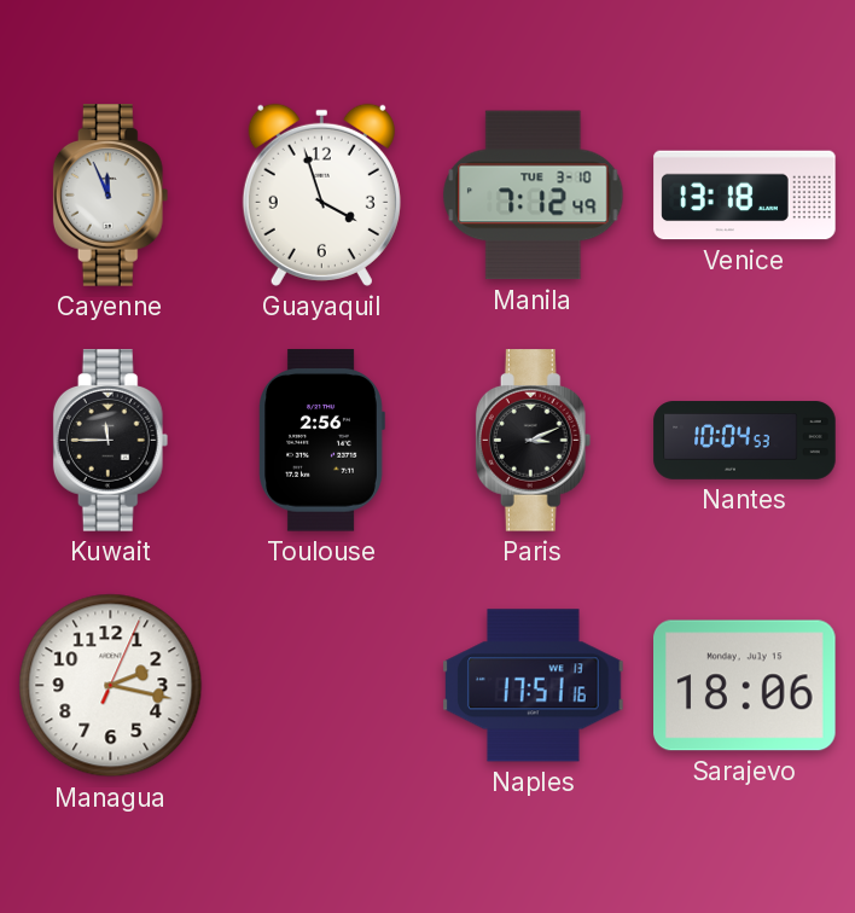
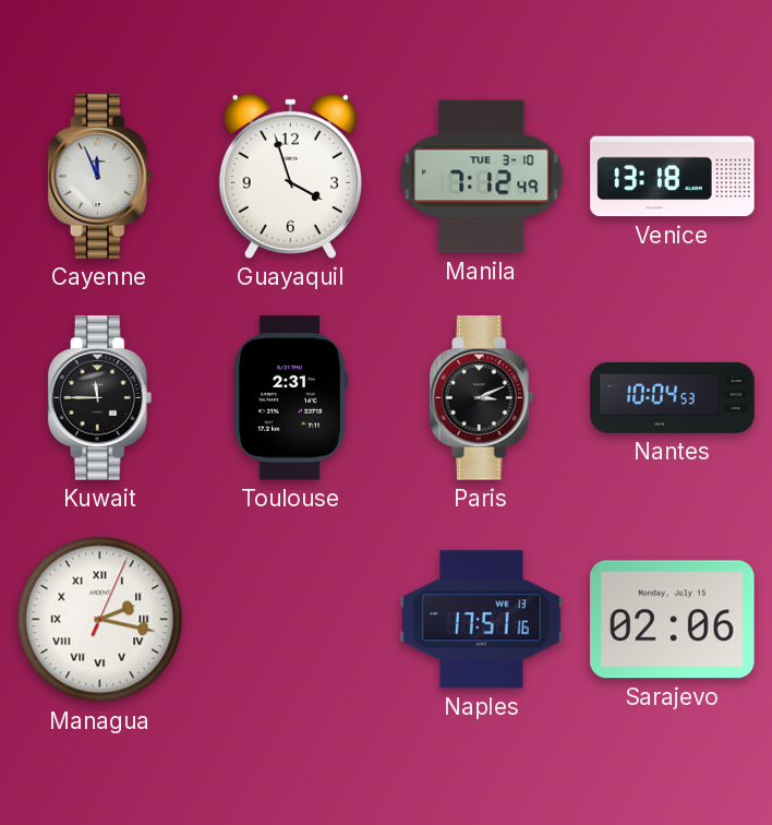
Toulouse: 2:56 -> 2:31 (290, 398)
Managua numerals: Arabic -> Roman (100, 620)
Sarajevo: 18:06 -> 02:06 (673, 620)
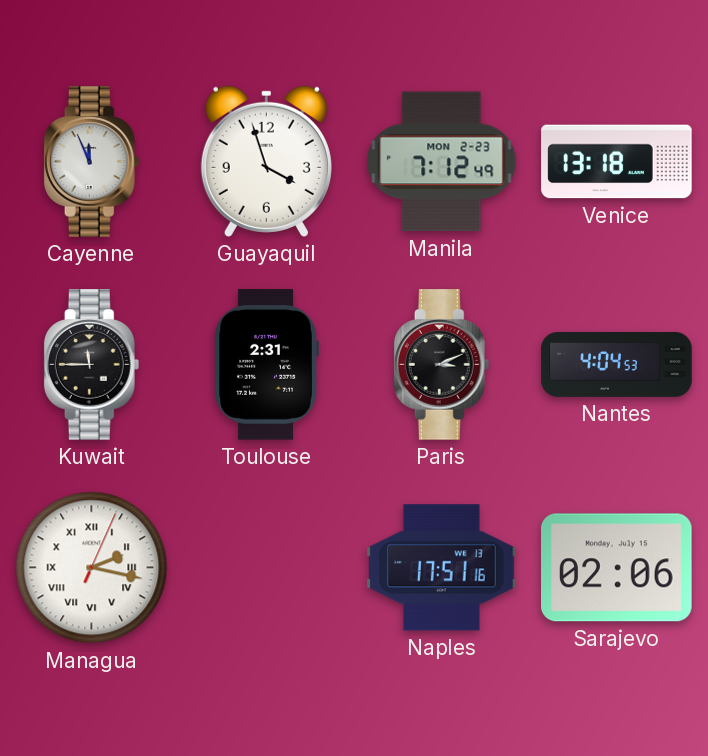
Manila date: TUE 3-10 -> MON 2-23 (442, 162)
Nantes: 10:04 -> 4:04 (617, 365)
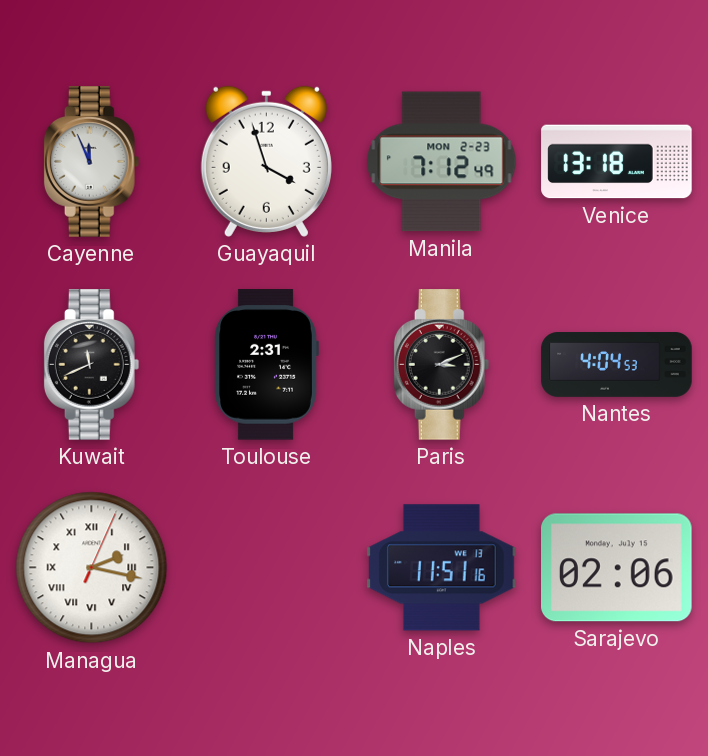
Kuwait: 11:45 -> 11:41 (92, 365)
Naples: 17:51 -> 11:51 (442, 568)
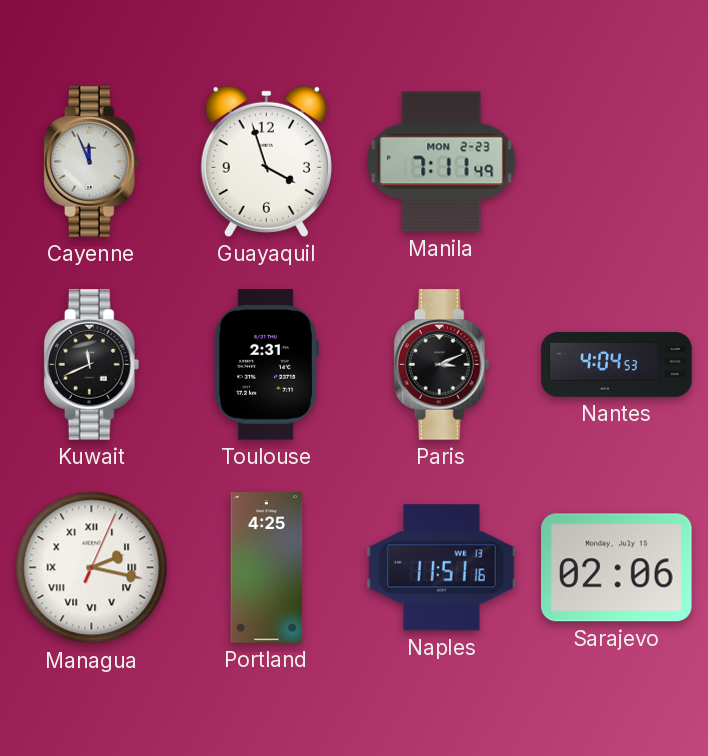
Manila: 7:12 -> 7:11 (442, 162)
Venice: 13:18 -> none (617, 162)
Portland: none -> 4:25 (267, 568)
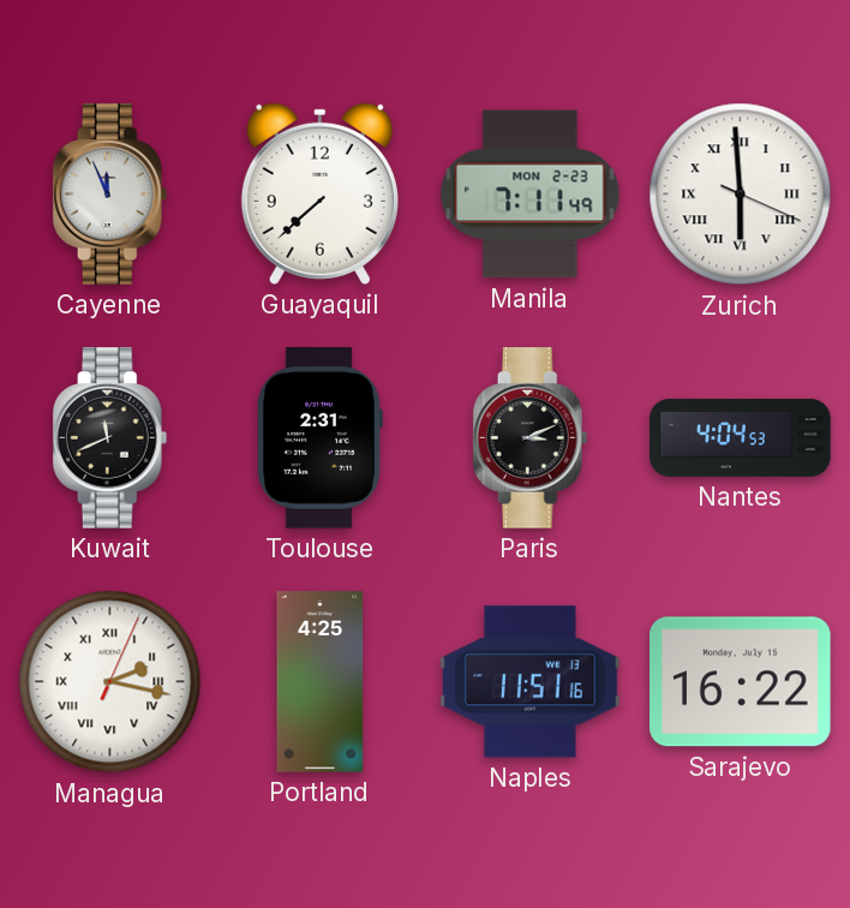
Guayaquil: 3:57 -> 7:38 (319, 193)
Zurich: none -> 5:59 (741, 195)
Sarajevo: 02:06 -> 16:22 (741, 682)
